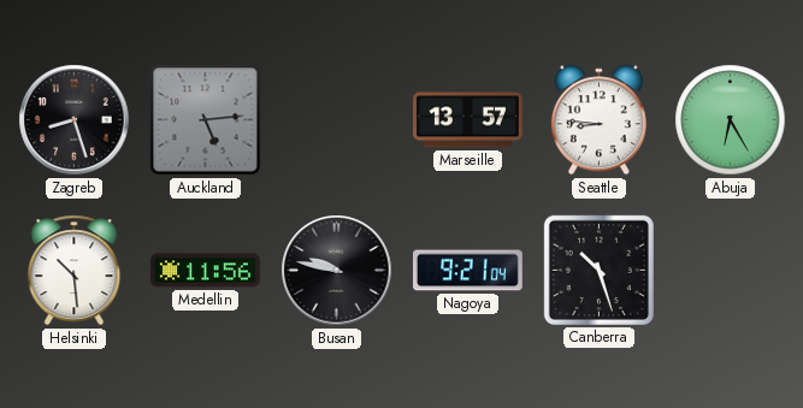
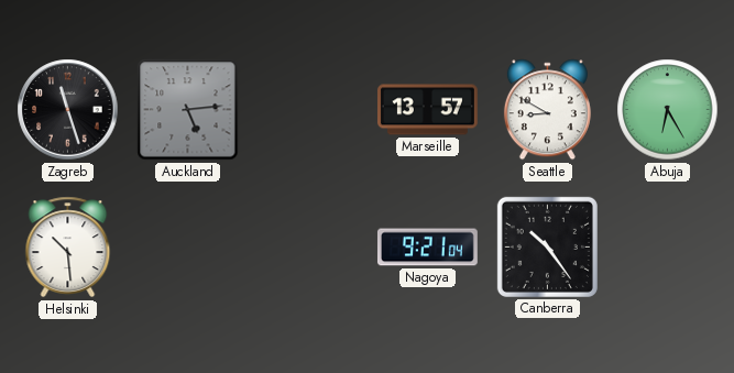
Zagreb: 8:27 -> 11:27 (68, 110)
Seattle: 8:46 -> 8:50 (547, 110)
Medellin: 11:56 -> none (205, 271)
Busan: 9:47 -> none (337, 271)
Canberra: 10:27 -> 10:24 (547, 246)
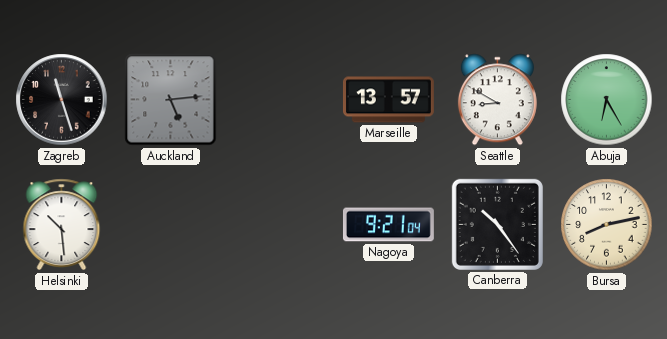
Bursa: none -> 8:13 (607, 225)
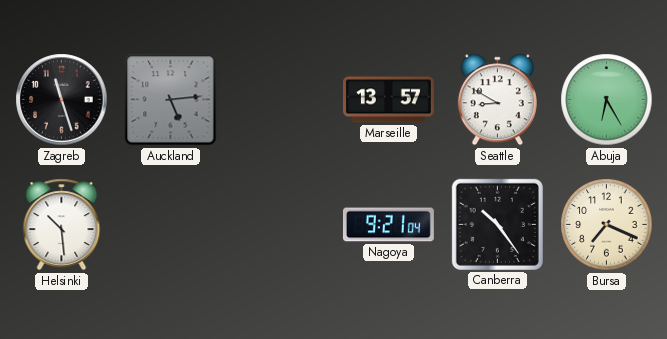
Bursa: 8:13 -> 7:19 (607, 225)
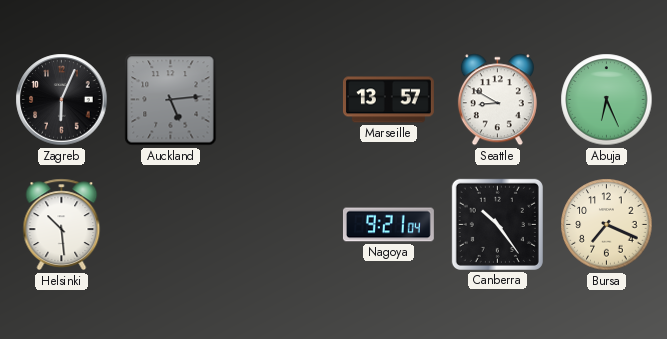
Zagreb: 11:27 -> 6:04 (62, 100)
Abuja: 6:25 -> 6:26 (607, 100)
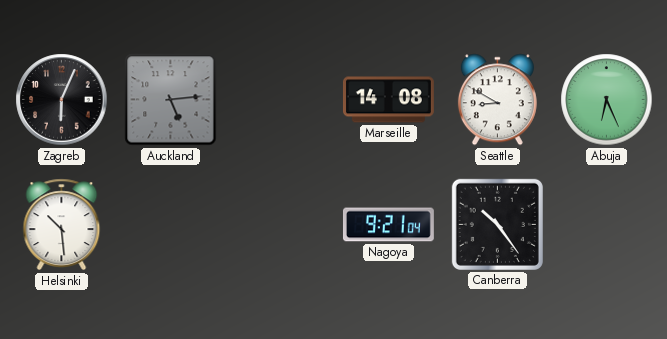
Marseille: 13:57 -> 14:08 (388, 100)
Bursa: 7:19 -> none (607, 225)
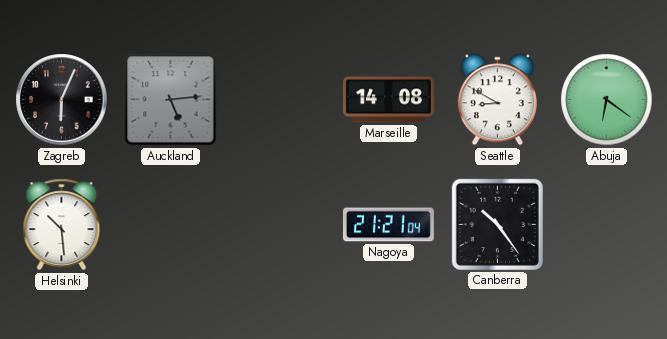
Abuja: 6:26 -> 6:21 (607, 100)
Nagoya: 9:21 -> 21:21 (388, 225)
